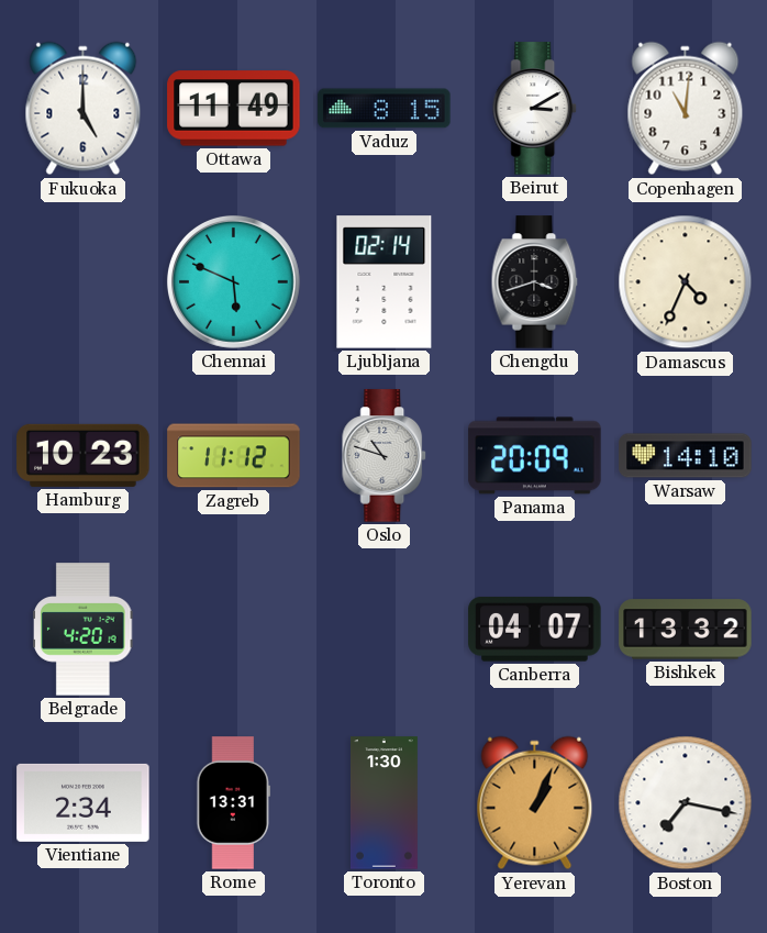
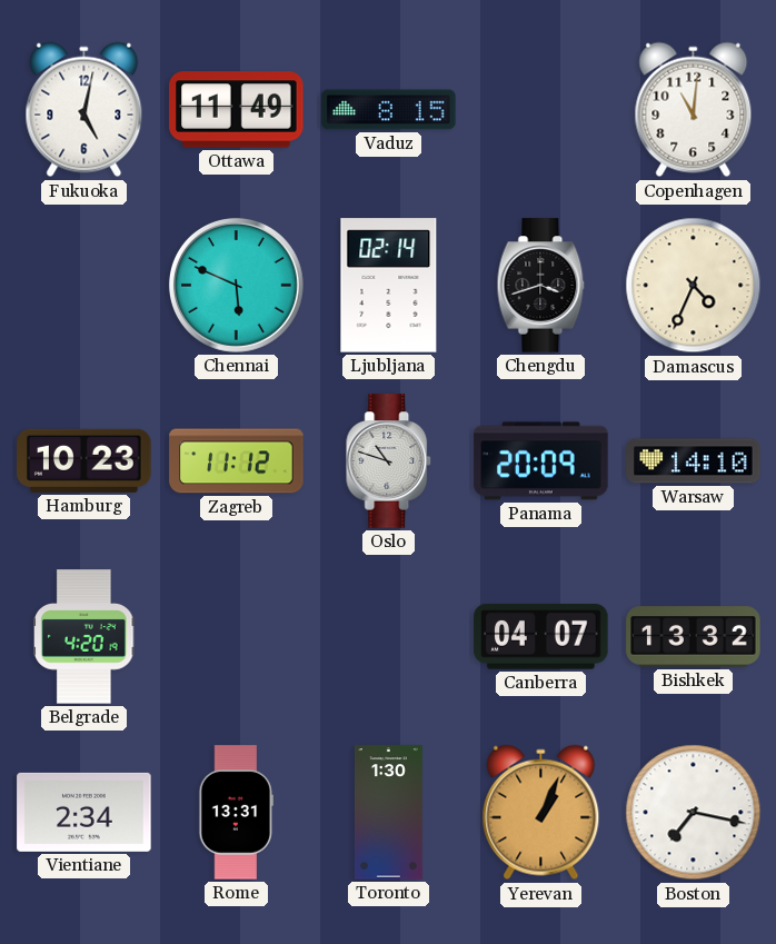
Fukuoka: 5:00 -> 5:02 (84, 110)
Beirut: 3:10 -> none (535, 109)
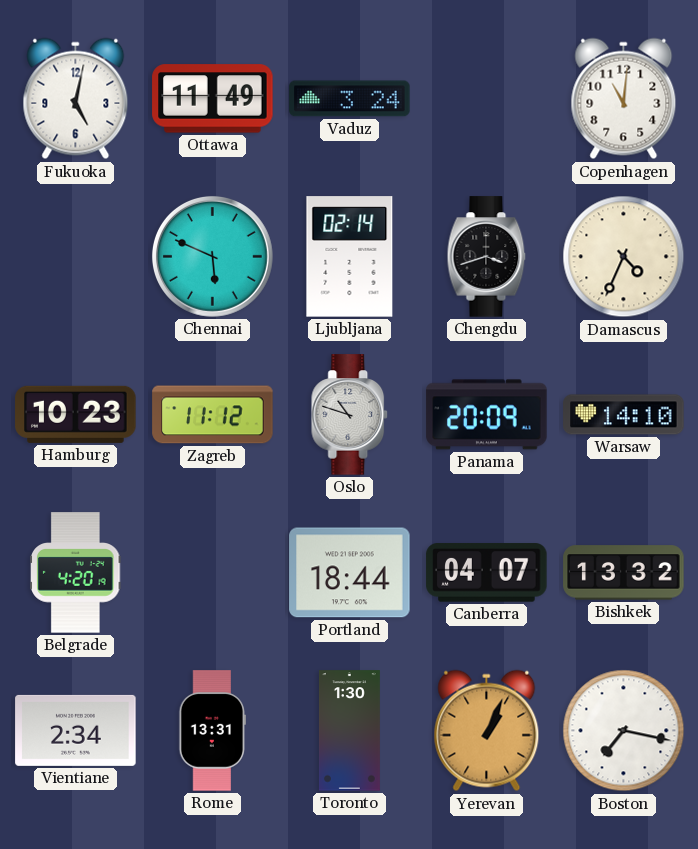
Vaduz: 8:15 -> 3:24 (350, 99)
Portland: none -> 18:44 (350, 573)
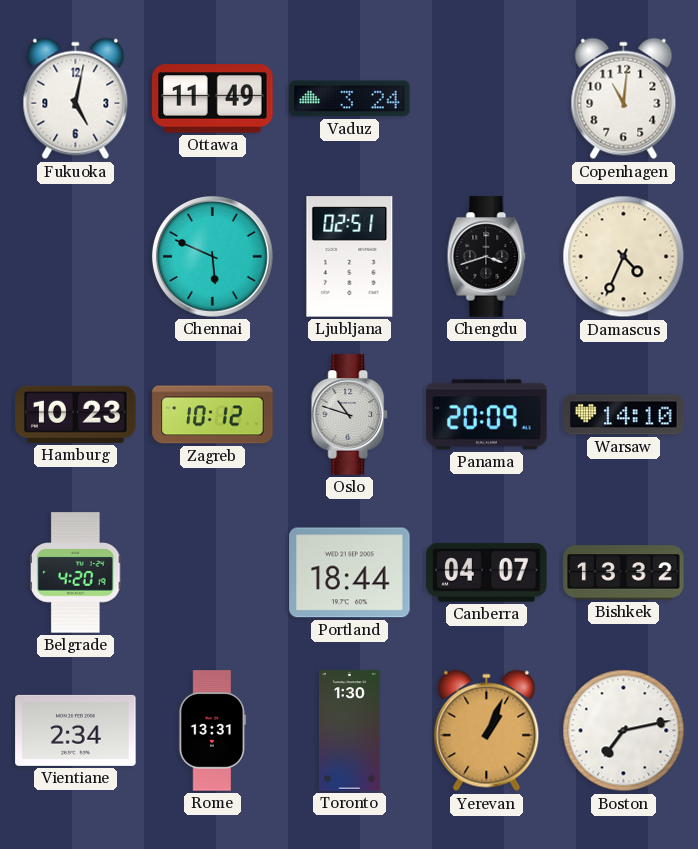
Ljubljana: 02:14 -> 02:51 (350, 257)
Zagreb: 11:12 -> 10:12 (213, 415)
Boston: 7:17 -> 7:13 (624, 731)
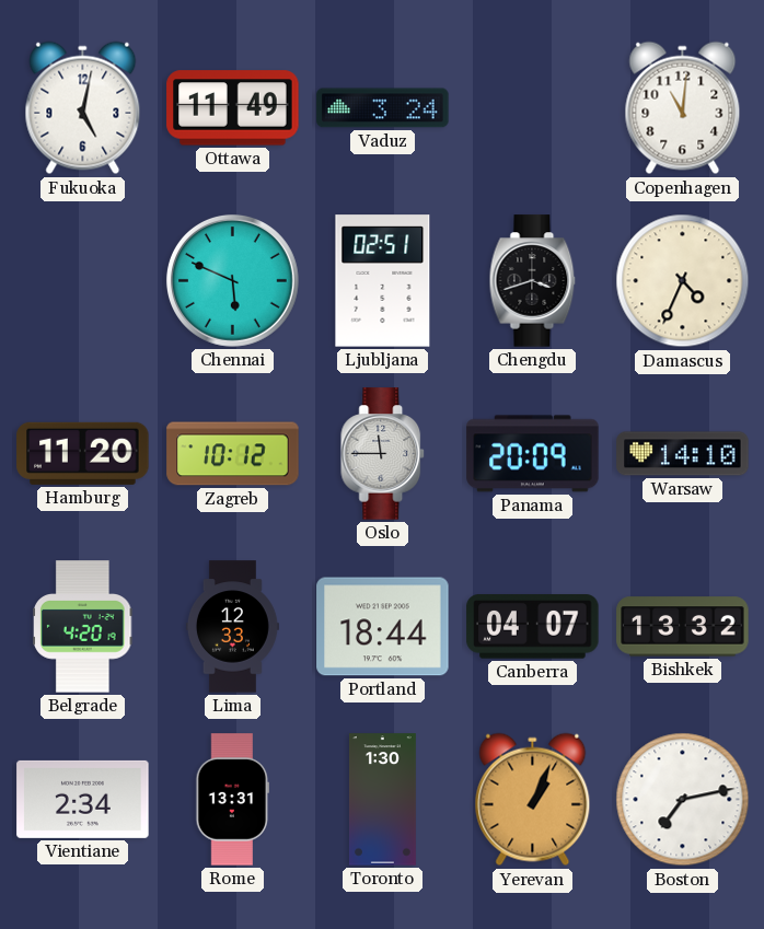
Hamburg: 10:23 -> 11:20 (83, 453)
Oslo: 10:48 -> 11:45 (383, 454)
Lima: none -> 12:33 (232, 627)
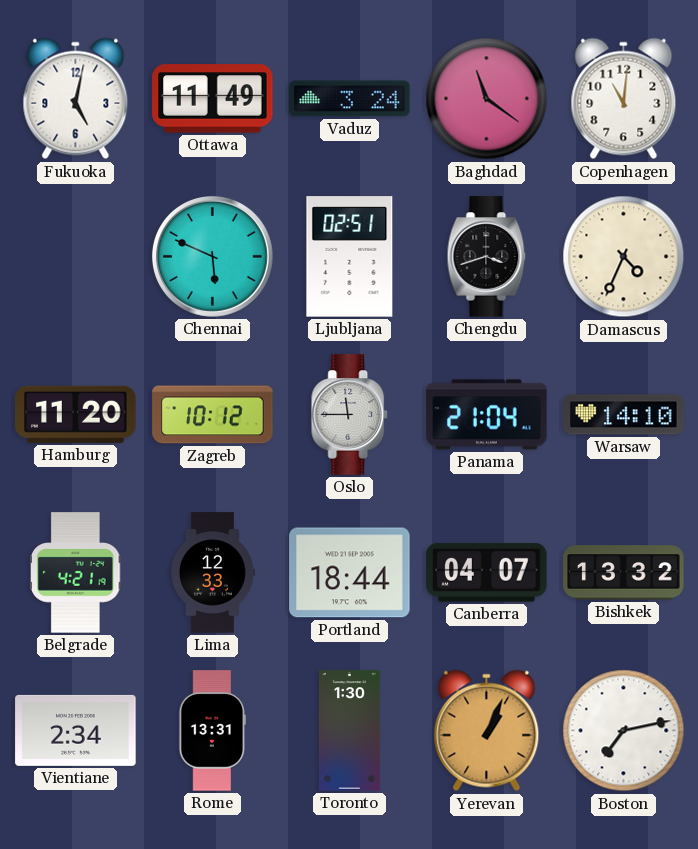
Baghdad: none -> 11:21 (487, 99)
Panama: 20:09 -> 21:04 (487, 415)
Belgrade: 4:20 -> 4:21 (76, 573)
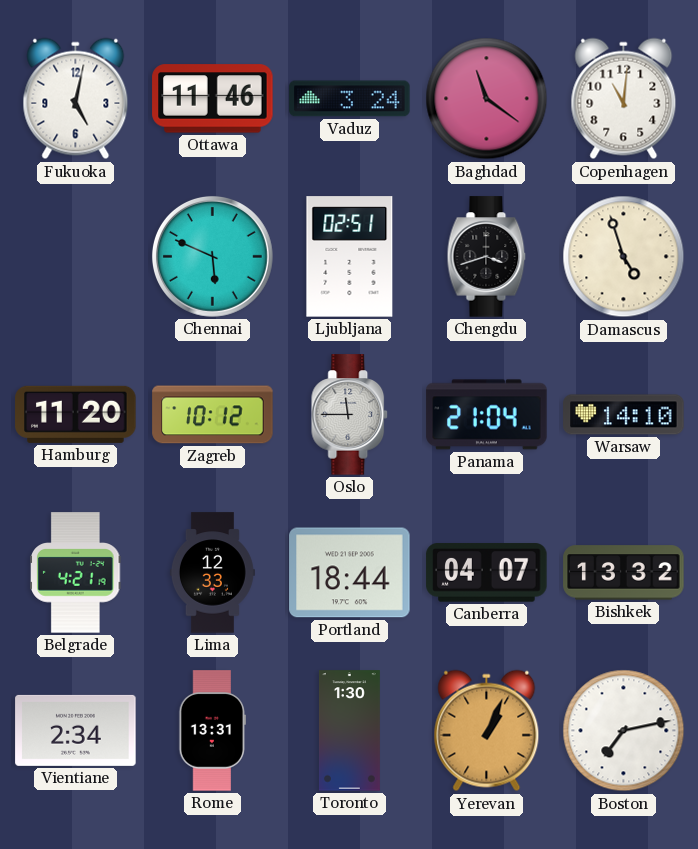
Ottawa: 11:49 -> 11:46 (213, 99)
Damascus: 4:34 -> 4:57 (624, 257)
